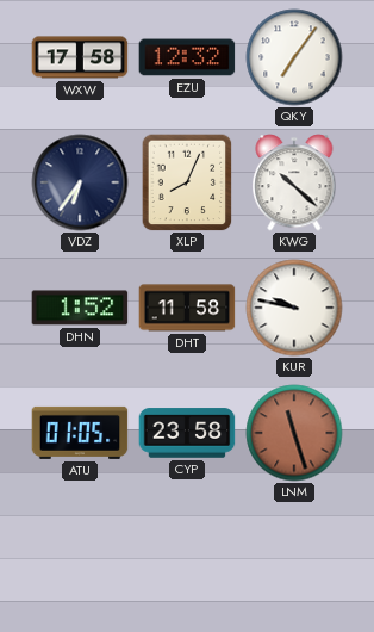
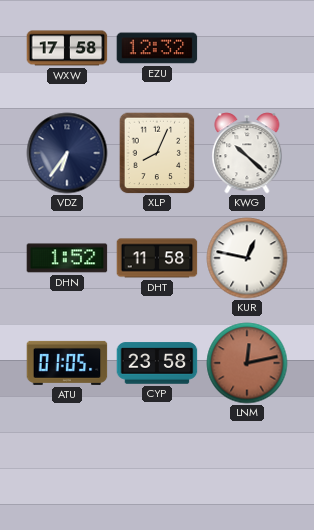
QKY: 7:06 -> none (294, 57)
KUR: 9:47 -> 12:47 (247, 258)
LNM: 11:27 -> 12:13 (247, 363)
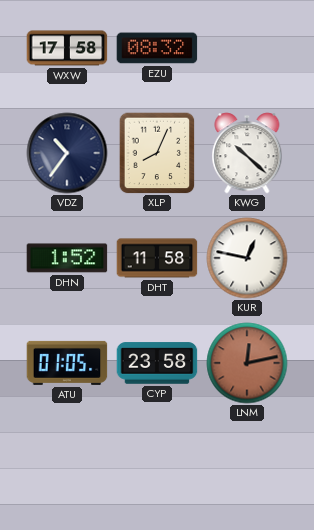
EZU: 12:32 -> 08:32 (157, 48)
VDZ: 6:36 -> 10:36 (67, 153)
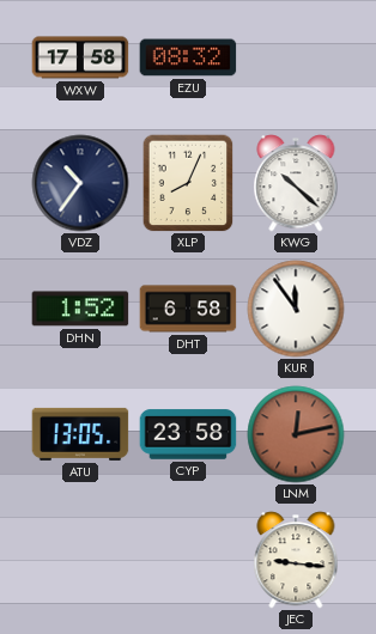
DHT: 11:58 -> 6:58 (188, 309)
KUR: 12:47 -> 11:54 (296, 309)
ATU: 01:05 -> 13:05 (80, 434)
JEC: none -> 9:16 (296, 560)
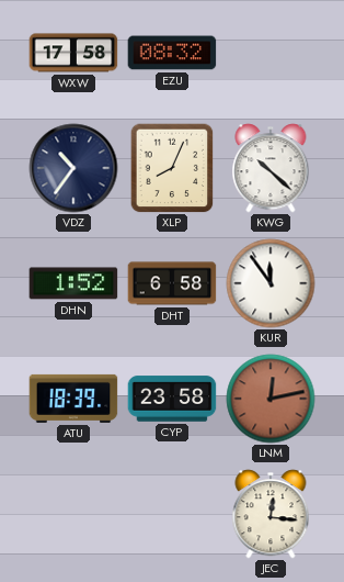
ATU: 13:05 -> 18:39 (73, 399)
JEC: 9:16 -> 12:16 (271, 514)
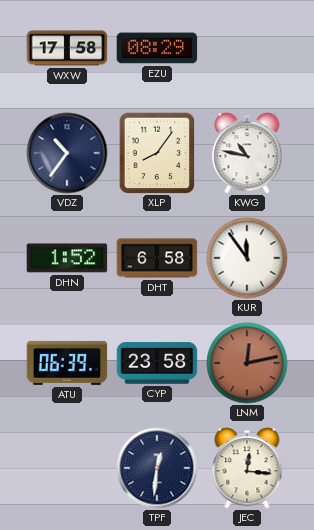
EZU: 08:32 -> 08:29 (157, 48)
XLP: 8:04 -> 8:06 (157, 153)
KWG: 10:22 -> 10:47 (247, 153)
ATU: 18:39 -> 06:39 (67, 363)
TPF: none -> 12:31 (157, 468)
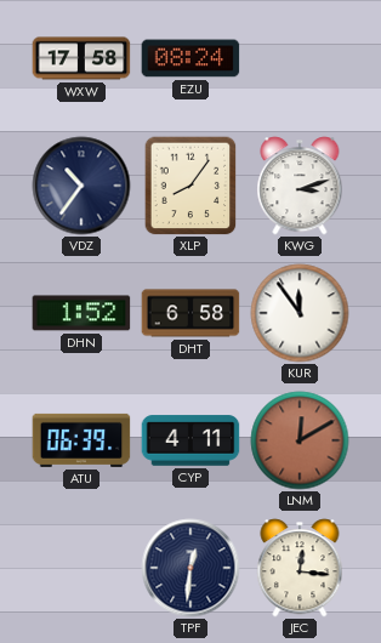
EZU: 08:29 -> 08:24 (190, 58)
KWG: 10:47 -> 3:12 (300, 186)
CYP: 23:58 -> 4:11 (190, 440)
LNM: 12:13 -> 12:10 (300, 440)
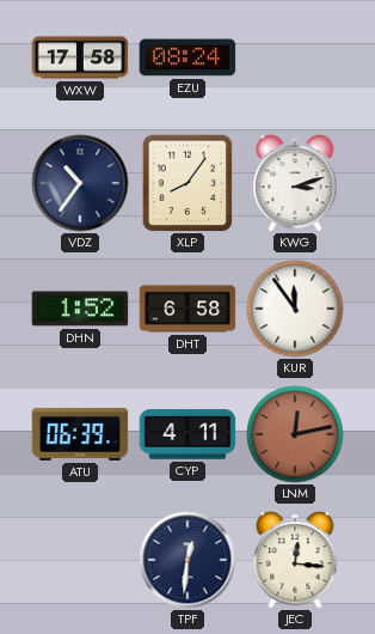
LNM: 12:10 -> 12:13 (295, 434)
